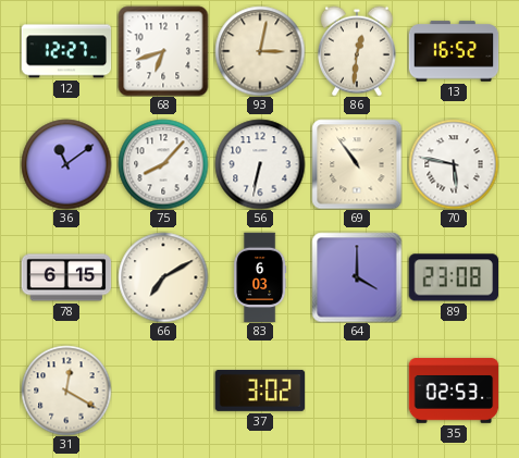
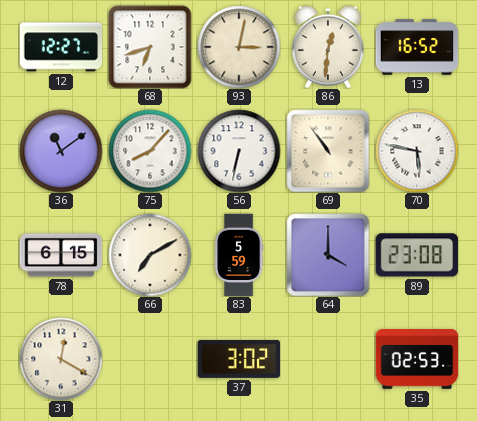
83: 6:03 -> 5:59 (239, 255)
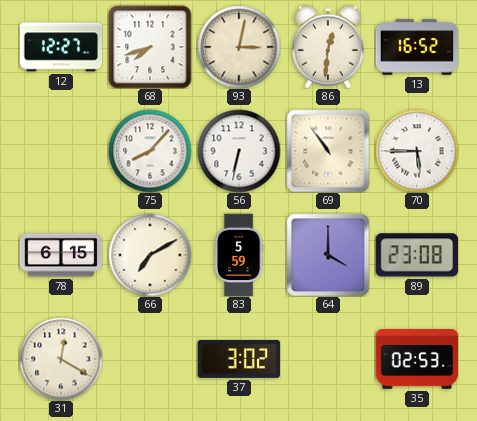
68: 6:42 -> 7:42 (150, 47)
36: 11:09 -> none (61, 151)
70: 5:47 -> 5:45 (417, 151)
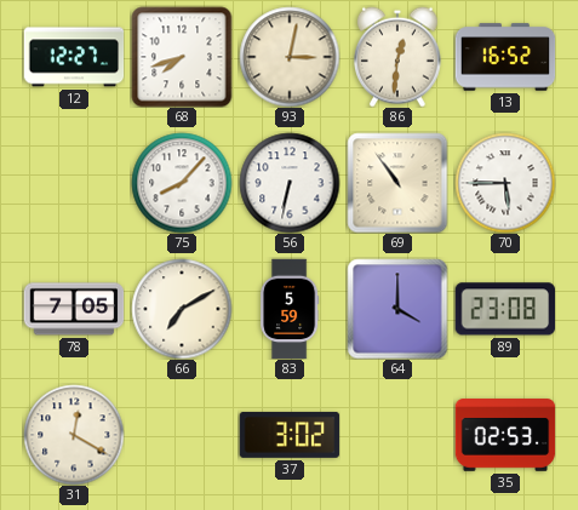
78: 6:15 -> 7:05 (74, 309)
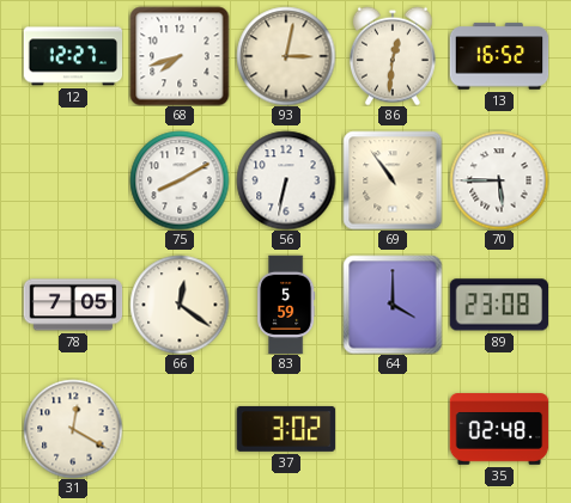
75: 8:07 -> 8:10 (180, 180)
66: 7:10 -> 12:21 (180, 305)
35: 02:53 -> 02:48 (499, 429)
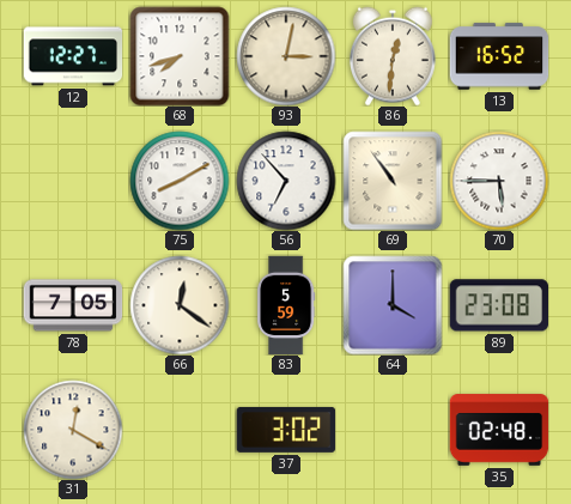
56: 6:32 -> 6:53 (286, 181)
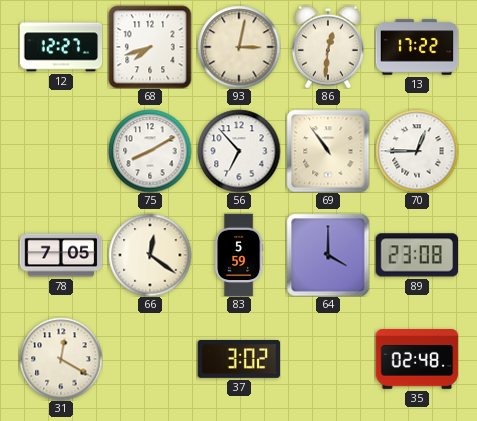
13: 16:52 -> 17:22 (417, 47)
70: 5:45 -> 12:45 (417, 151)
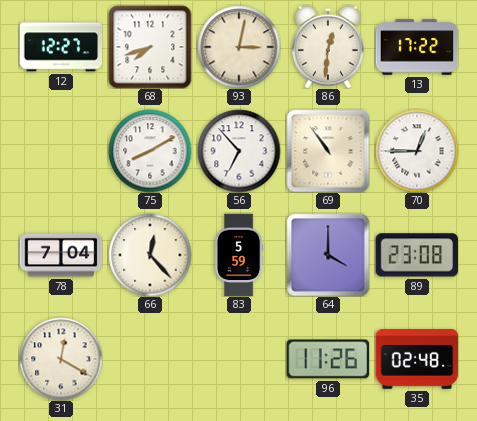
78: 7:05 -> 7:04 (61, 255)
66: 12:21 -> 12:23 (150, 255)
37: 3:02 -> none (239, 359)
96: none -> 11:26 (327, 359)
